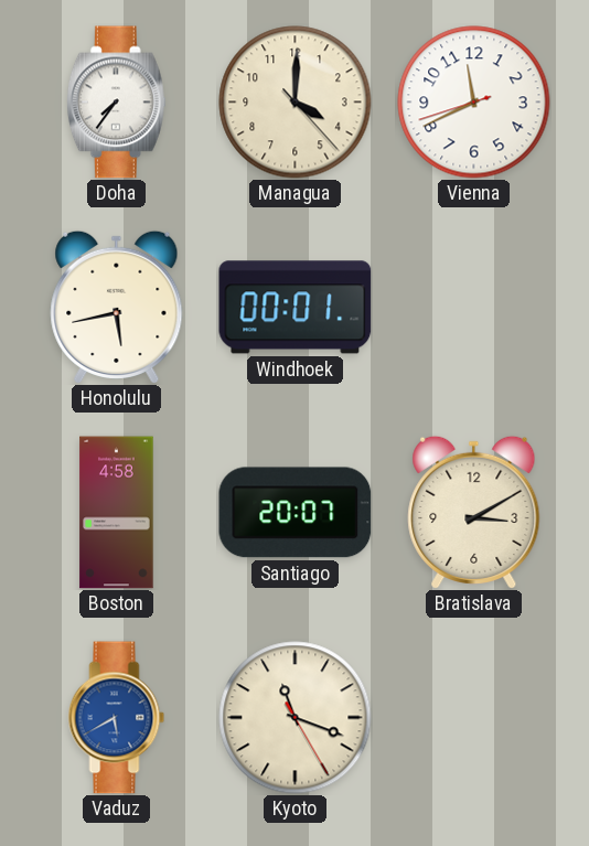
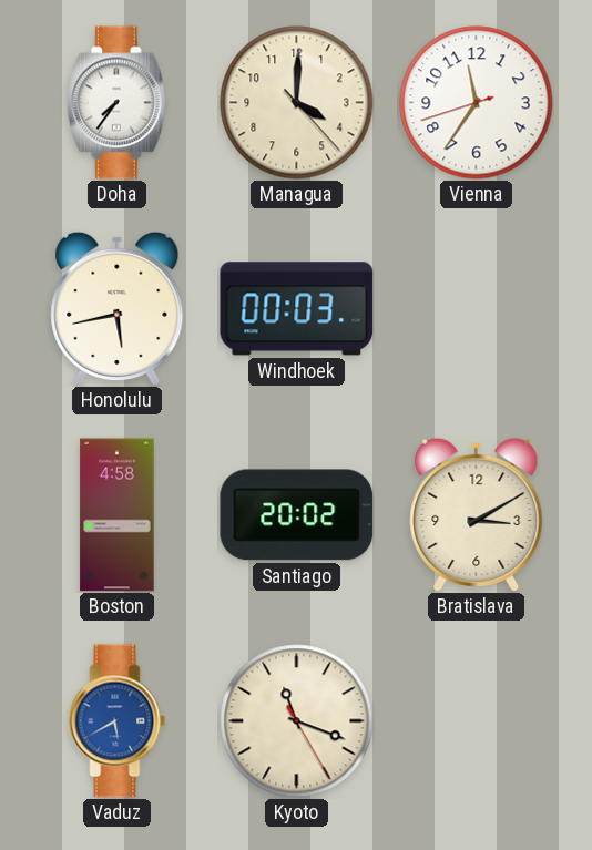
Vienna: 11:40 -> 11:35 (477, 103)
Windhoek: 00:01 -> 00:03 (297, 309)
Santiago: 20:07 -> 20:02 (297, 515)
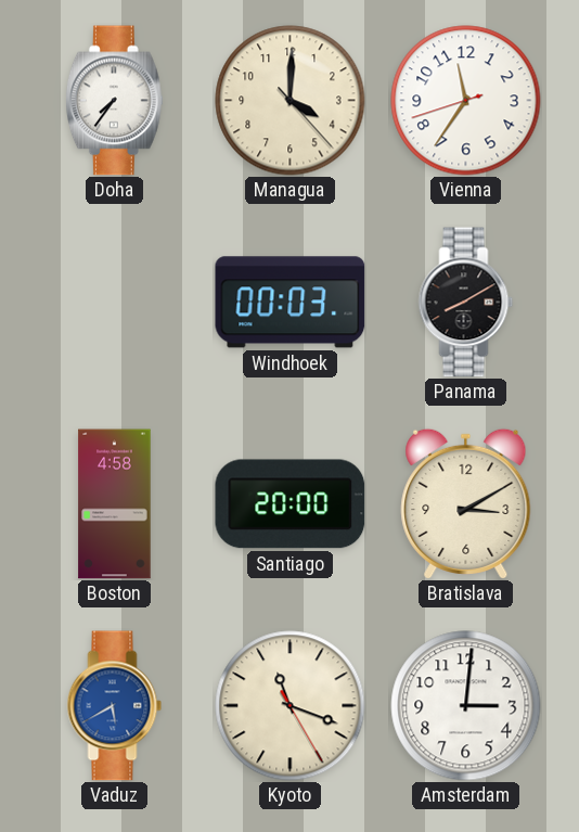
Honolulu: 5:43 -> none (118, 308)
Panama: none -> 8:10 (466, 303)
Santiago: 20:02 -> 20:00 (291, 504)
Amsterdam: none -> 3:01 (466, 706)
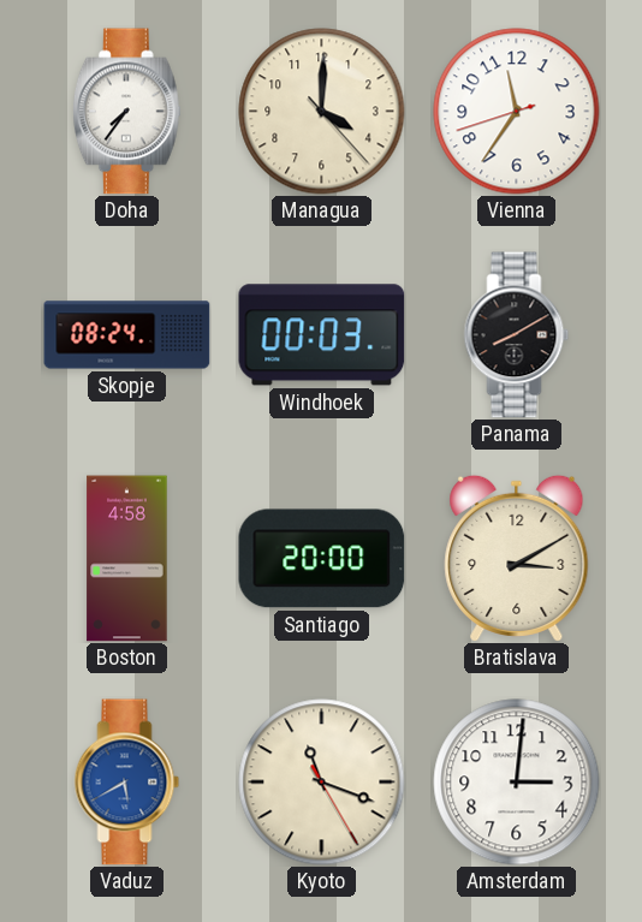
Skopje: none -> 08:24 (127, 335)
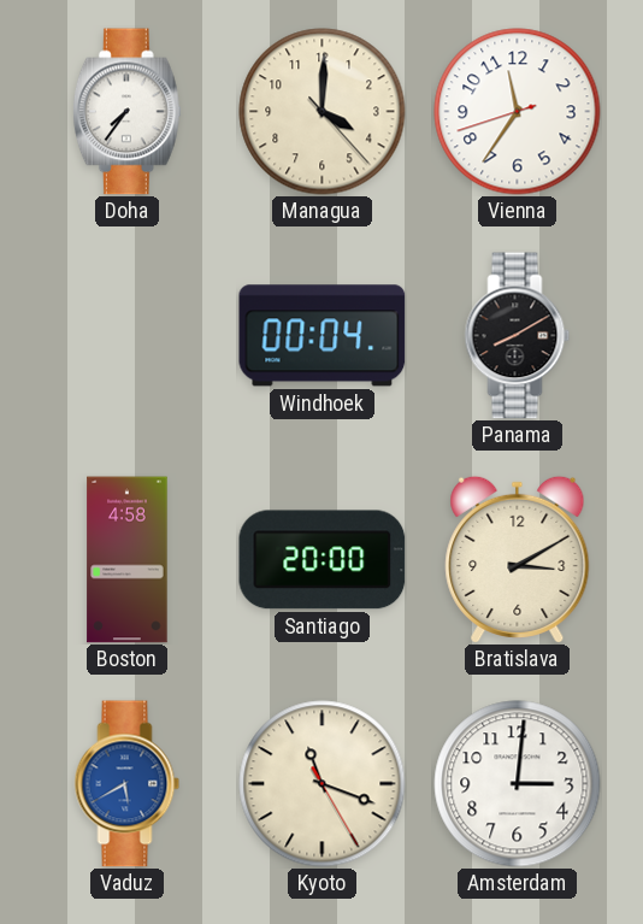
Skopje: 08:24 -> none (127, 335)
Windhoek: 00:03 -> 00:04 (323, 336)
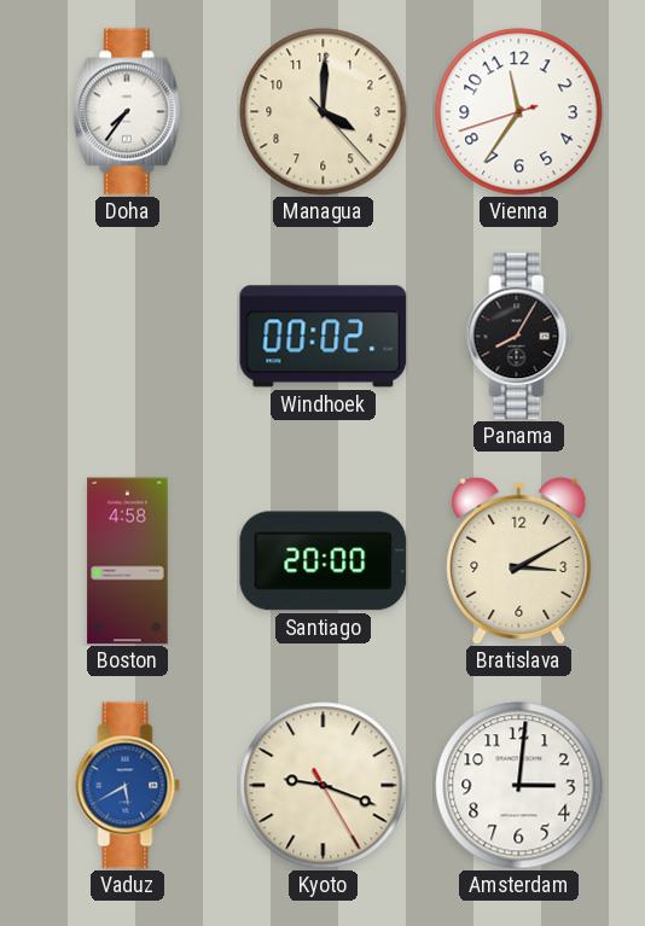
Windhoek: 00:04 -> 00:02 (324, 337)
Panama: 8:10 -> 8:05 (519, 337)
Kyoto: 11:18 -> 9:18 (324, 786)
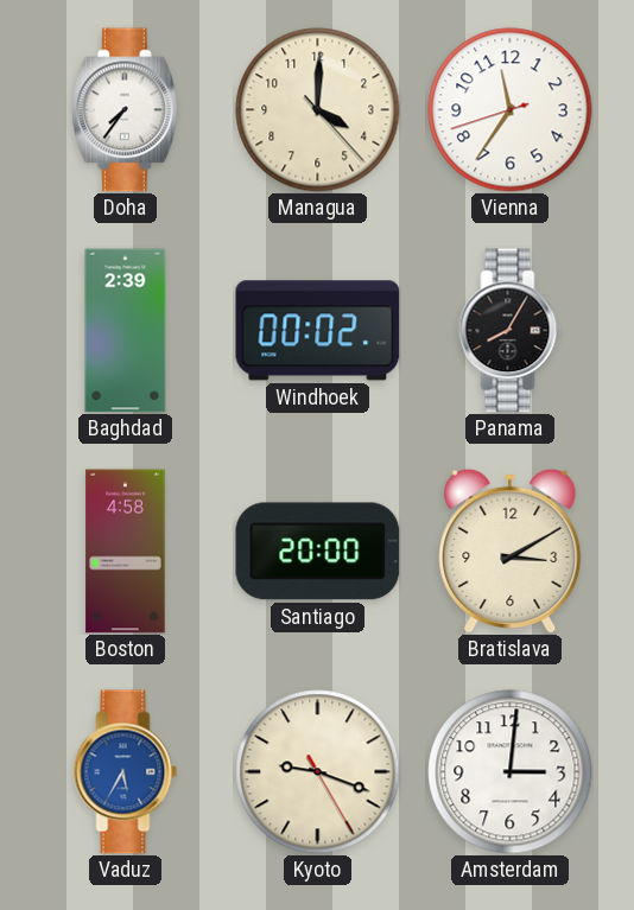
Baghdad: none -> 2:39 (126, 331)
Vaduz: 5:40 -> 5:35 (126, 772)
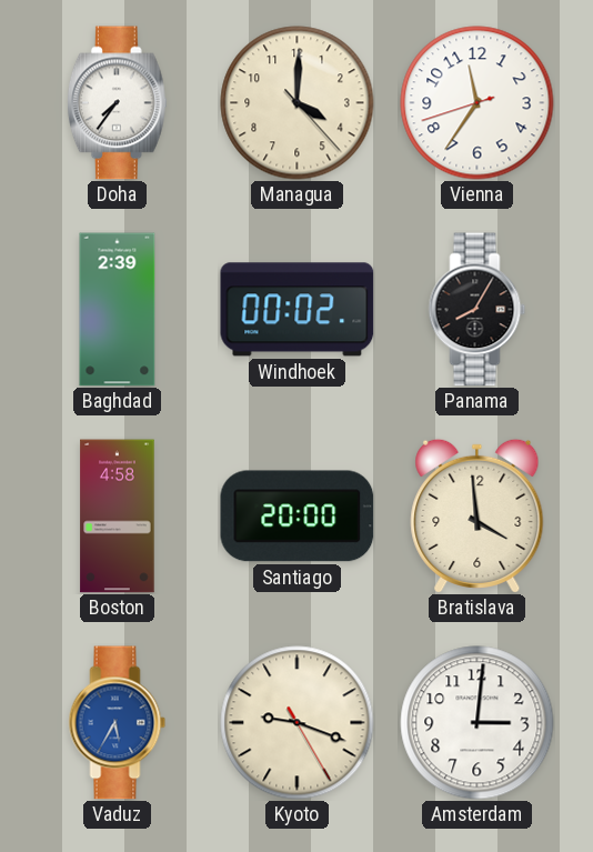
Bratislava: 3:10 -> 3:59 (478, 515)
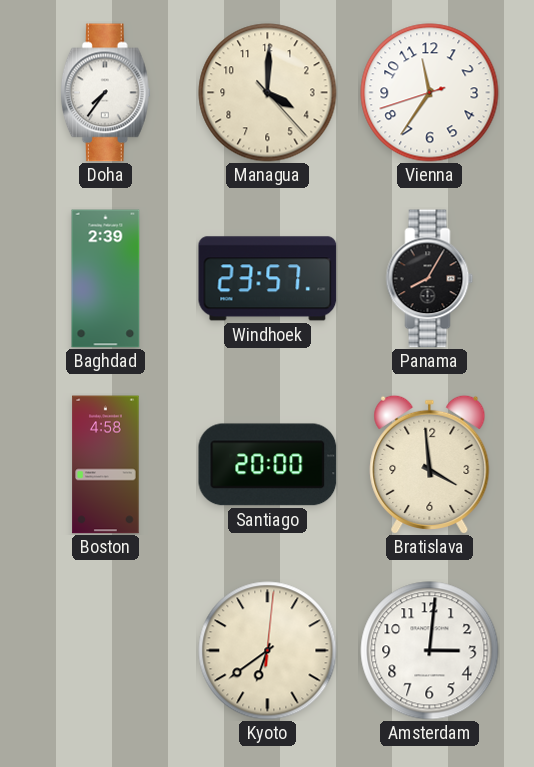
Windhoek: 00:02 -> 23:57 (268, 279)
Vaduz: 5:35 -> none (118, 723)
Kyoto: 9:18 -> 6:39 (268, 651)
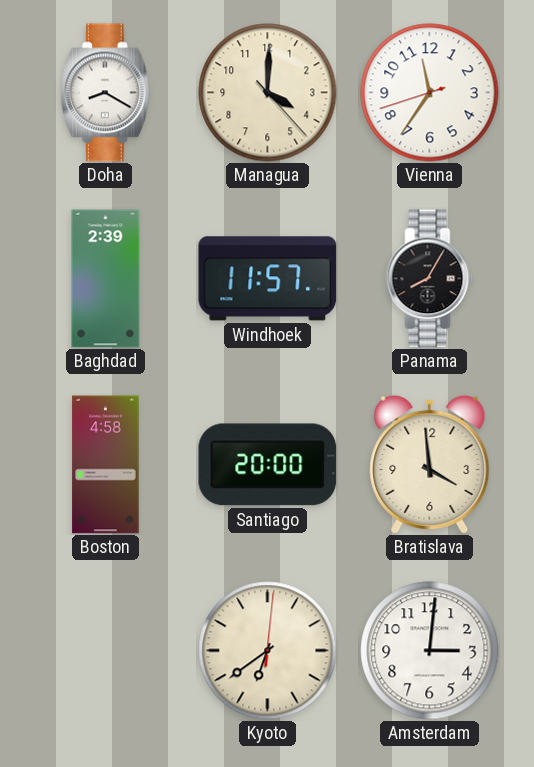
Doha: 7:36 -> 8:20 (105, 93)
Windhoek: 23:57 -> 11:57 (268, 279)
